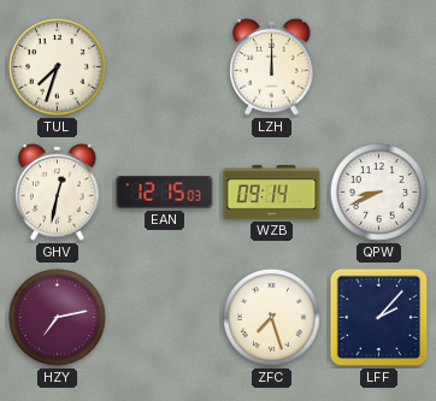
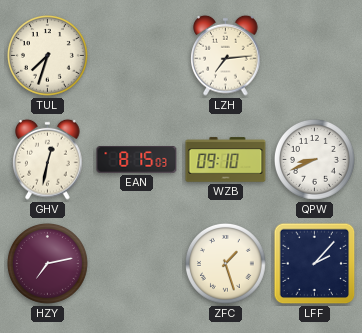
LZH: 12:00 -> 7:14 (226, 55)
EAN: 12:15 -> 8:15 (137, 160)
WZB: 09:14 -> 09:10 (226, 160)
ZFC: 7:27 -> 1:27 (225, 263)
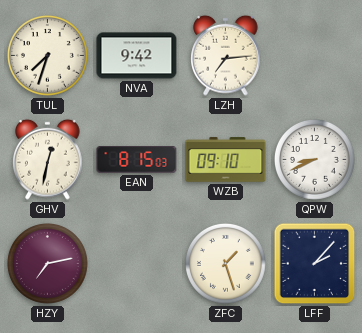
NVA: none -> 9:42 (137, 56)
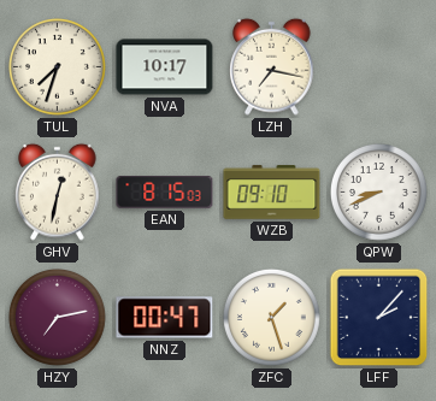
NVA: 9:42 -> 10:17 (165, 67)
LZH: 7:14 -> 7:17 (272, 66)
NNZ: none -> 00:47 (165, 318)
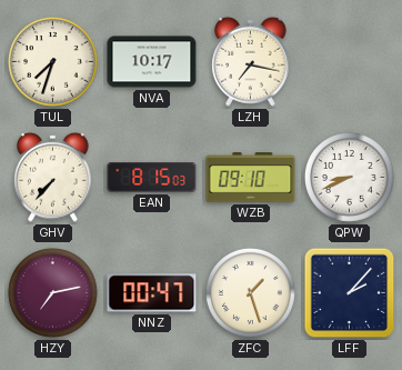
GHV: 12:32 -> 7:37 (53, 177)
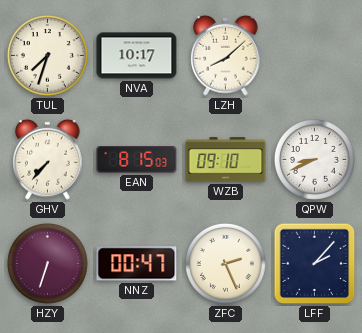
LZH: 7:17 -> 8:08 (226, 55)
HZY: 7:13 -> 6:33 (47, 263)
ZFC: 1:27 -> 2:26 (225, 263)
